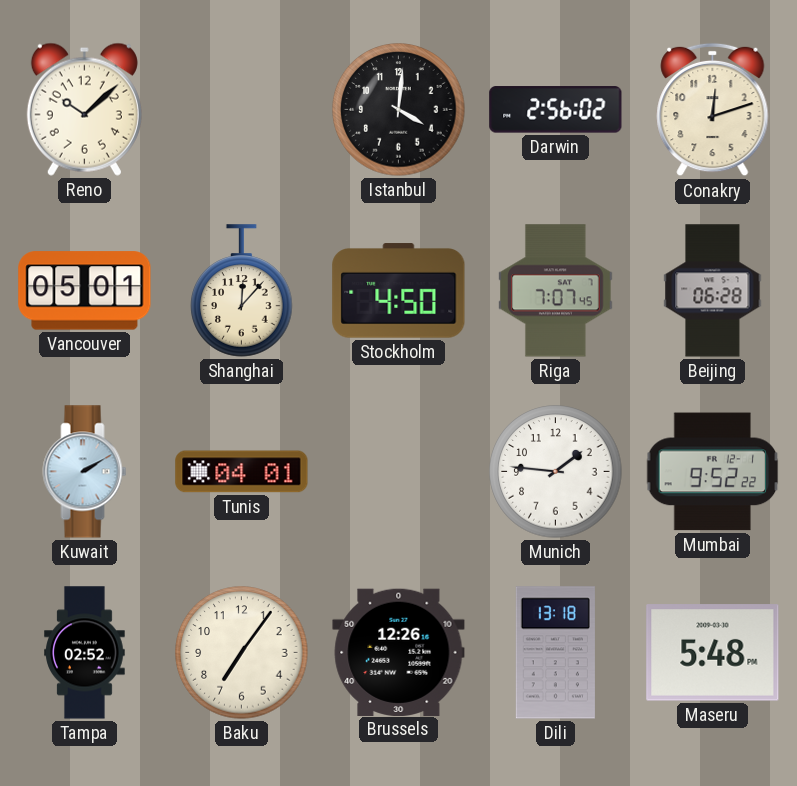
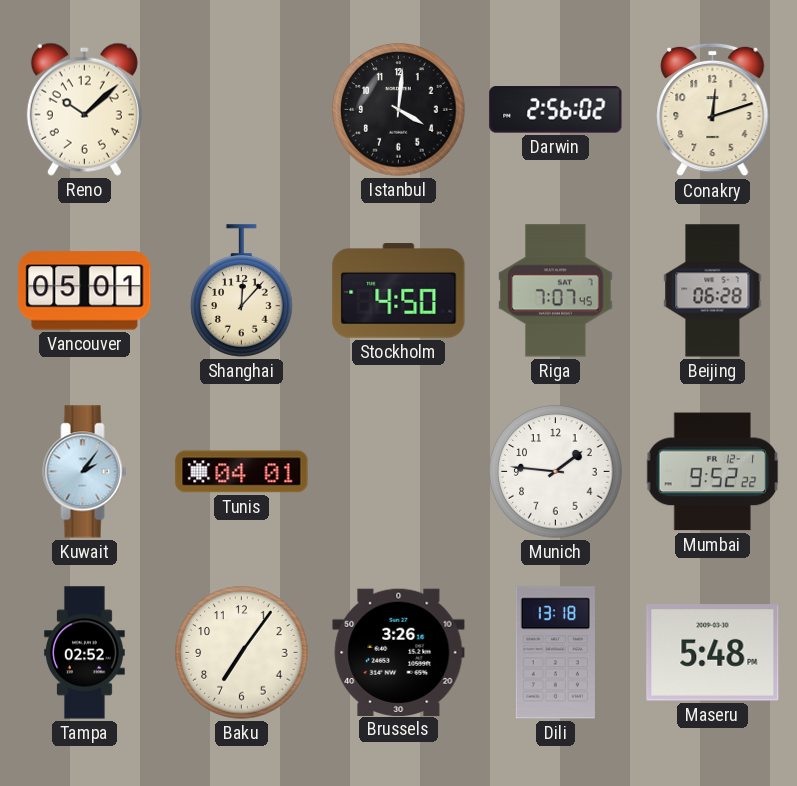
Kuwait: 2:10 -> 2:06 (85, 472)
Brussels: 12:26 -> 3:26 (399, 652)
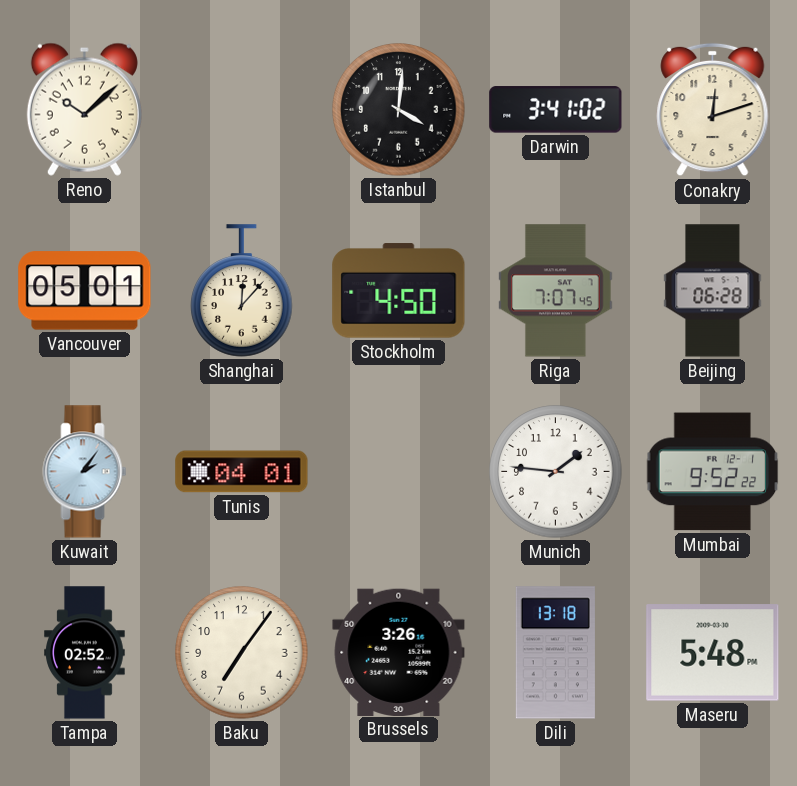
Darwin: 2:56 -> 3:41 (556, 110)
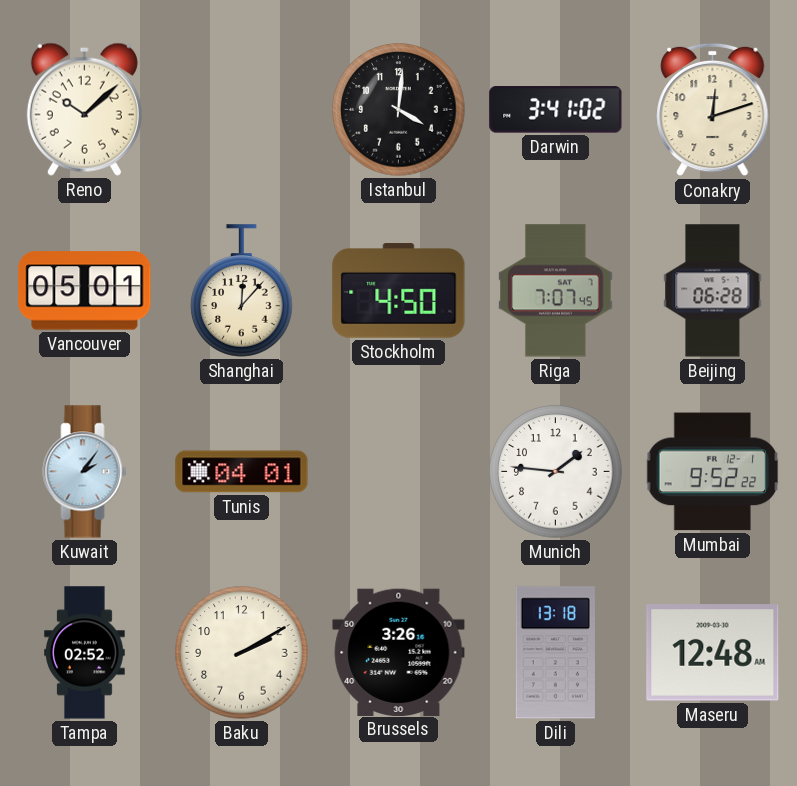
Baku: 7:06 -> 2:10 (242, 653)
Maseru: 5:48 -> 12:48 (713, 653)
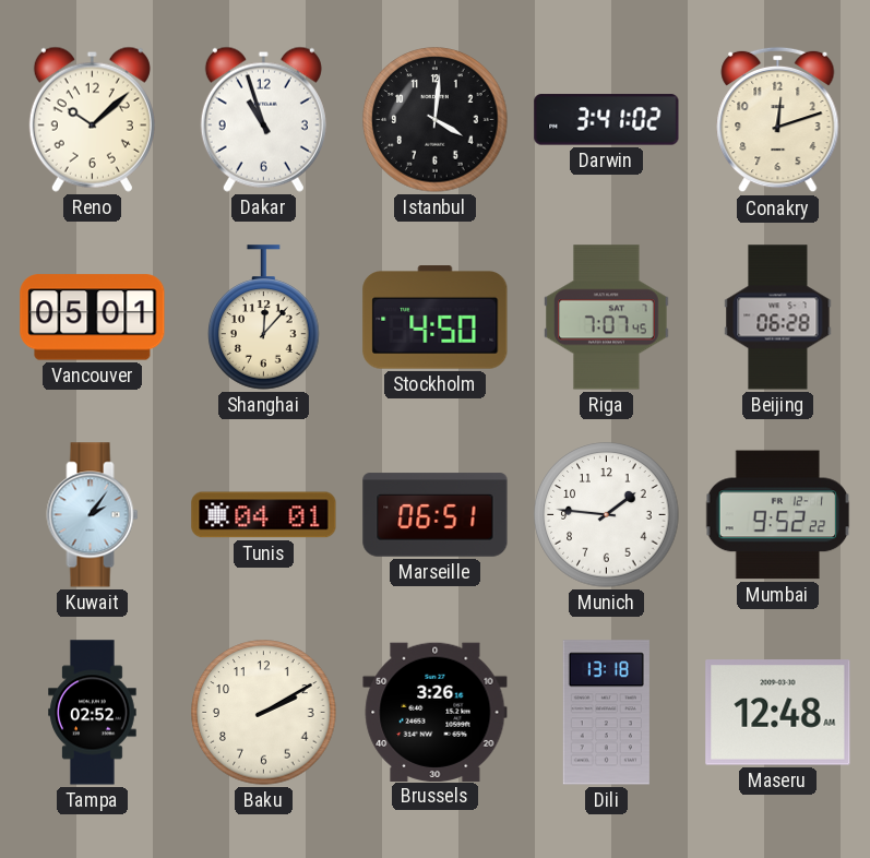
Dakar: none -> 10:57 (263, 119)
Marseille: none -> 06:51 (436, 515)
